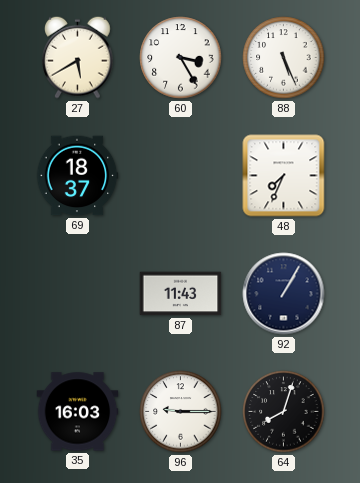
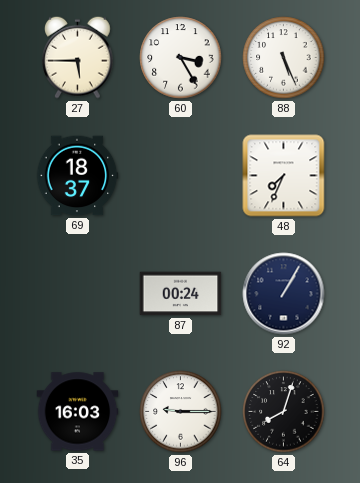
27: 5:40 -> 5:45 (78, 57)
87: 11:43 -> 00:24 (181, 294)
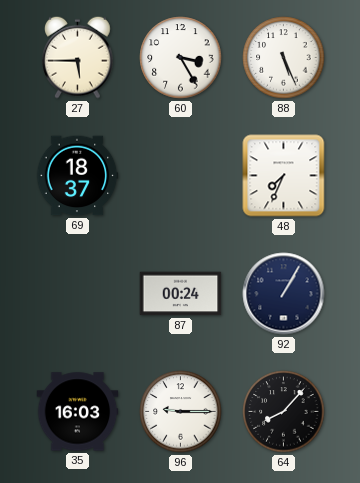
64: 8:03 -> 8:07 (284, 412)
